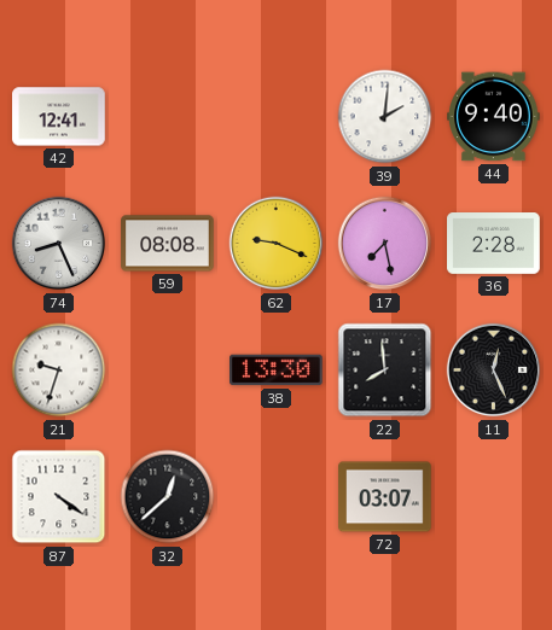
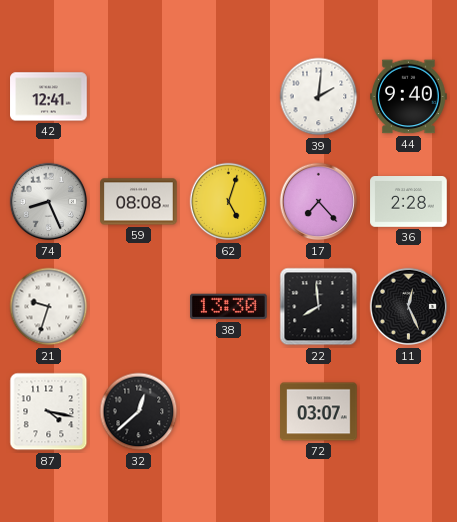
62: 9:19 -> 5:03 (229, 202)
17: 7:28 -> 7:23 (319, 202)
87: 4:21 -> 4:17 (49, 412)
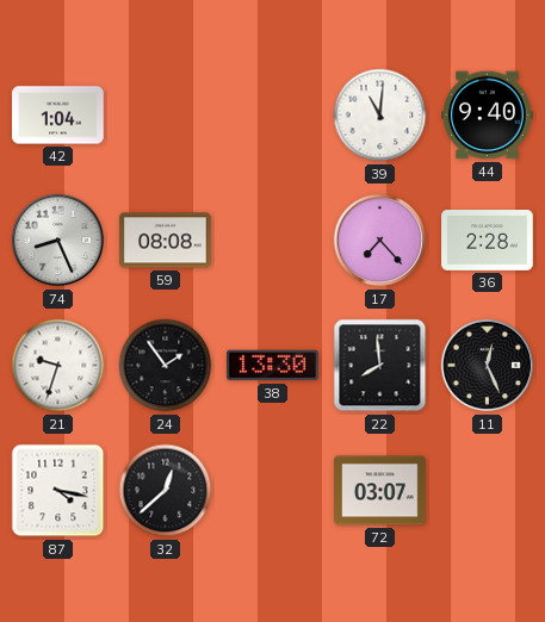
42: 12:41 -> 1:04 (58, 116)
39: 2:01 -> 11:01 (380, 116)
62: 5:03 -> none (229, 202)
24: none -> 1:54 (166, 366)
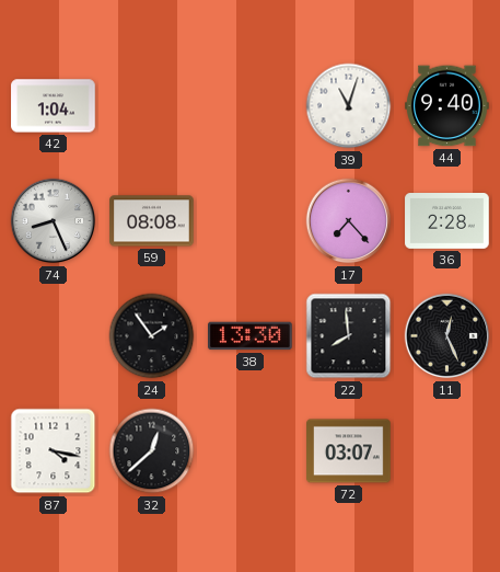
39: 11:01 -> 11:03 (349, 106)
21: 9:33 -> none (58, 366)
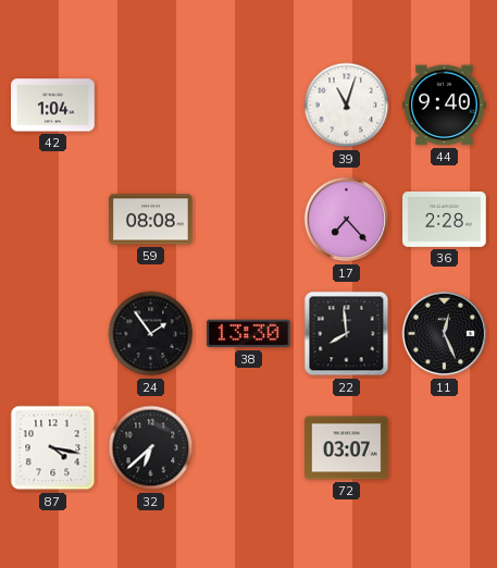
74: 8:26 -> none (54, 221)
32: 12:38 -> 6:38 (151, 448)
